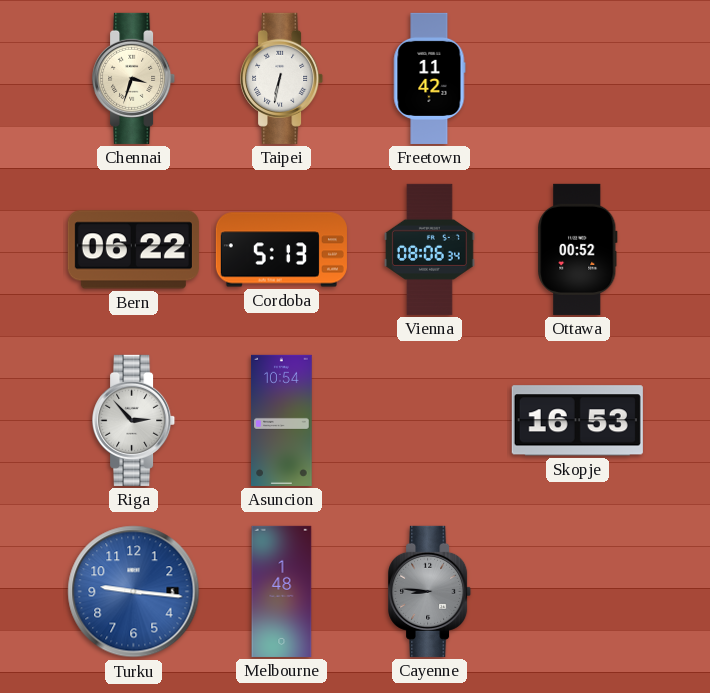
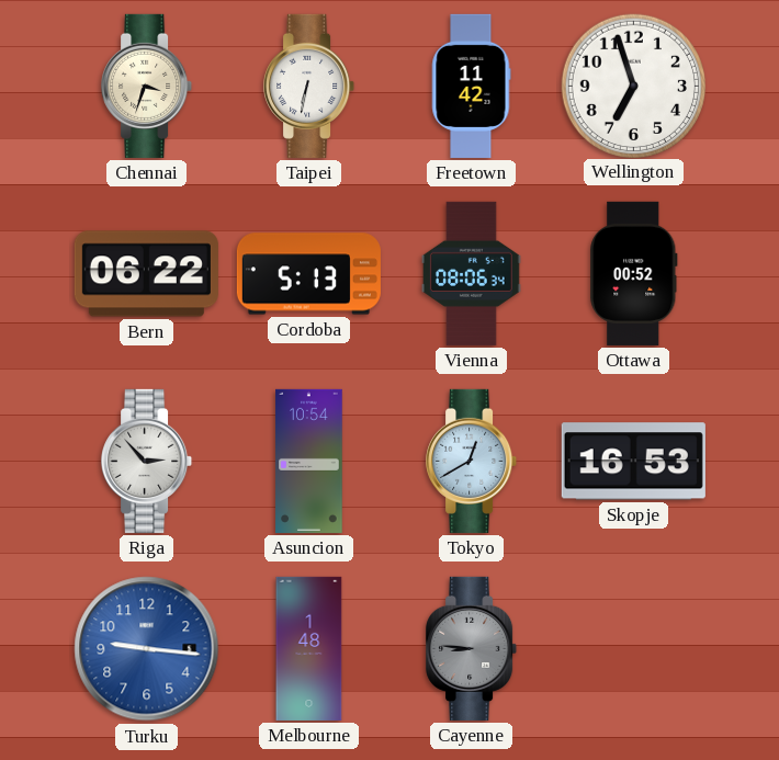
Wellington: none -> 6:57 (633, 86)
Tokyo: none -> 12:40 (472, 461)
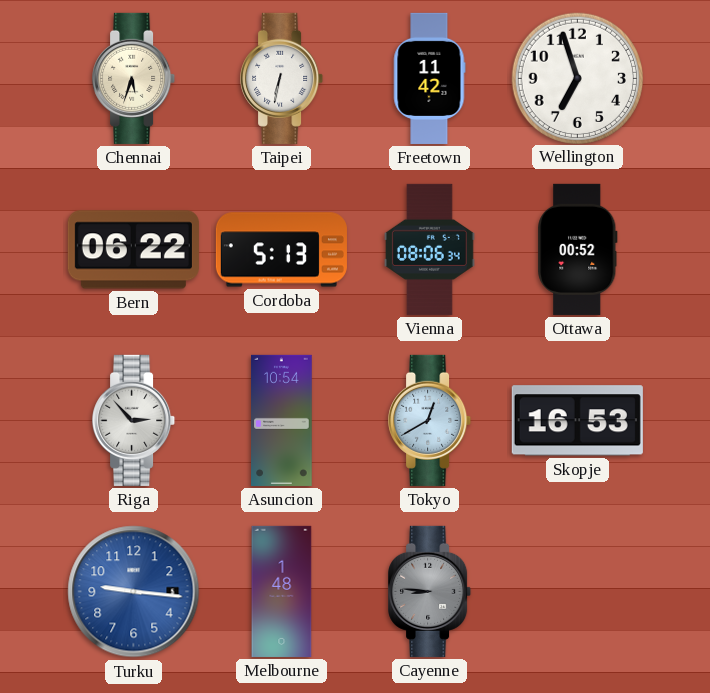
Chennai: 3:33 -> 5:33 (134, 78)
